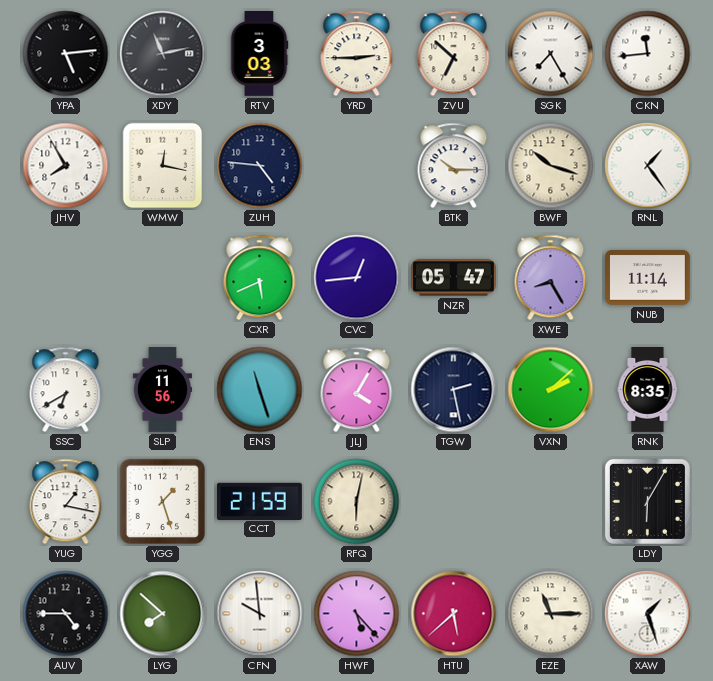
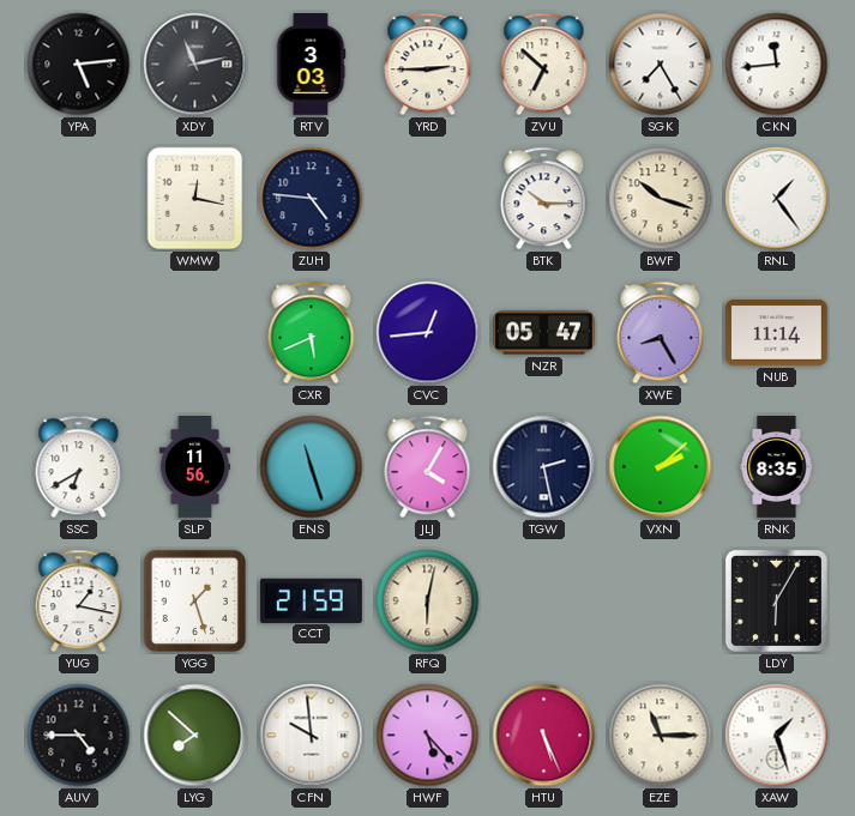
JHV: 7:55 -> none (66, 166)
HTU: 5:38 -> 5:26 (544, 736)
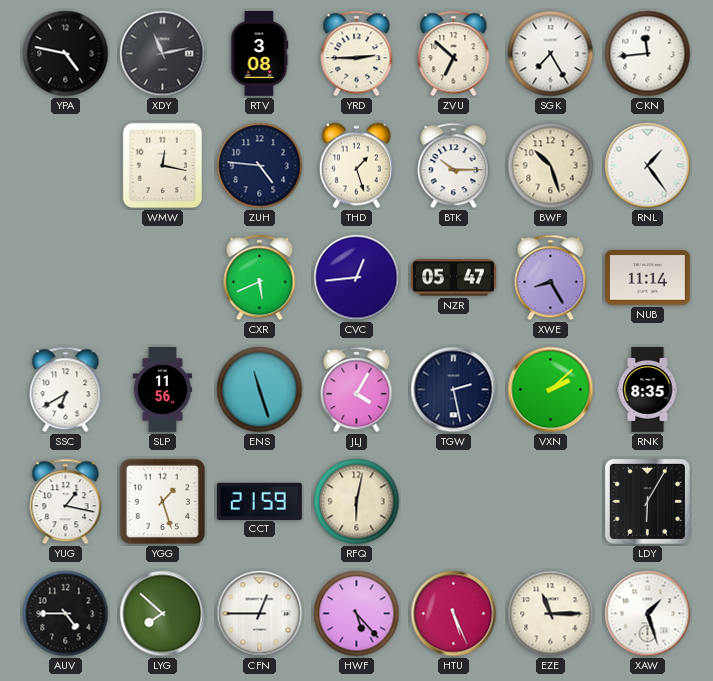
YPA: 5:14 -> 4:47 (66, 54)
RTV: 3:03 -> 3:08 (259, 53)
THD: none -> 1:27 (356, 166)
BWF: 10:18 -> 10:27 (551, 166)
CFN: 9:59 -> 12:45 (260, 614)
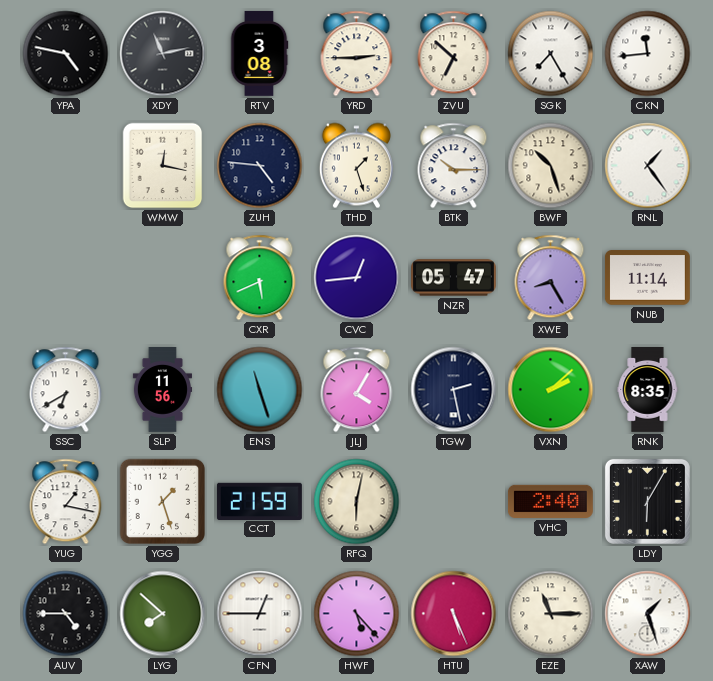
VHC: none -> 2:40 (550, 501)
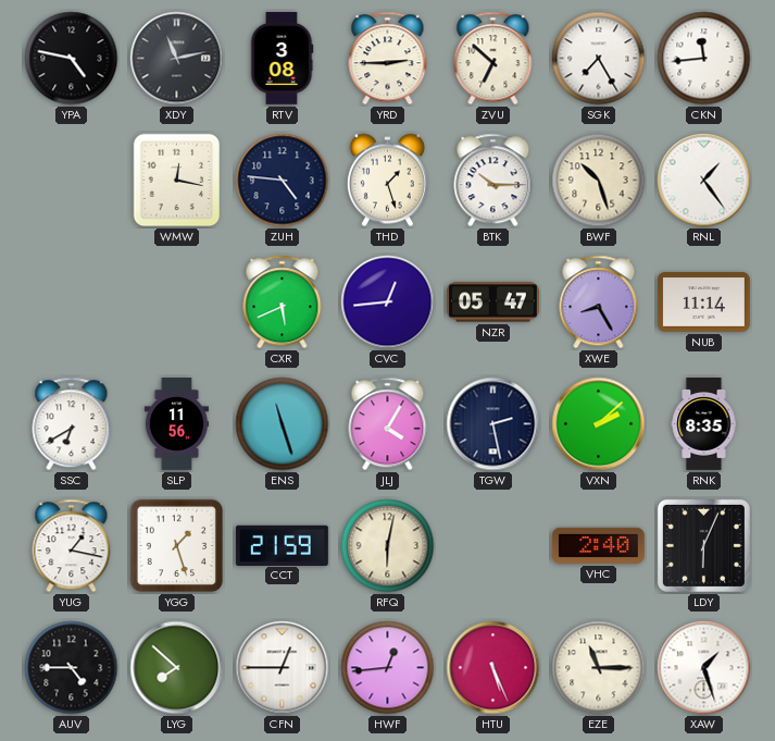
LDY: 6:05 -> 6:04 (703, 545)
HWF: 5:23 -> 12:44 (388, 668)
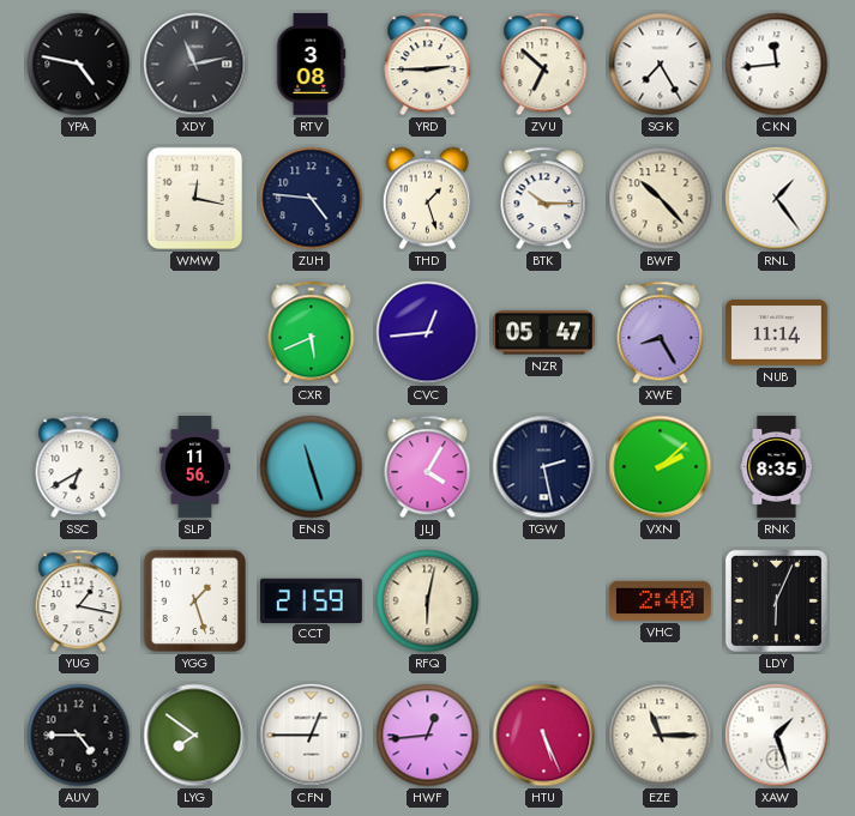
BWF: 10:27 -> 10:23 (661, 199)
LYG: 7:52 -> 7:51 (195, 736)
